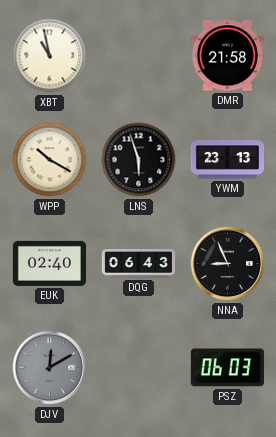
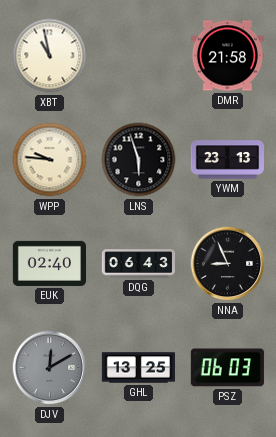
WPP: 10:20 -> 9:46 (50, 160)
GHL: none -> 13:25 (138, 368)
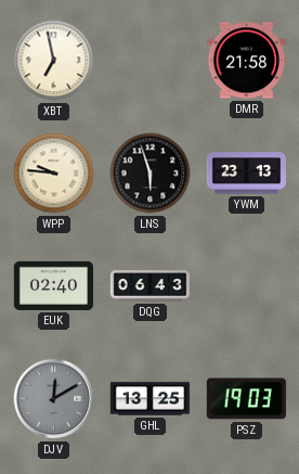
XBT: 10:58 -> 6:58 (54, 61)
NNA: 8:56 -> none (228, 264)
PSZ: 06:03 -> 19:03 (246, 399)
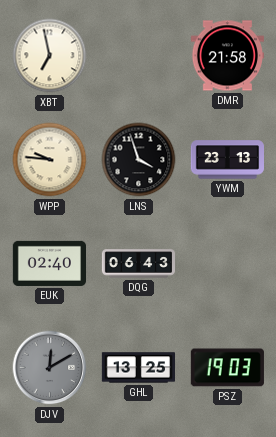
LNS: 5:57 -> 3:57 (139, 160)
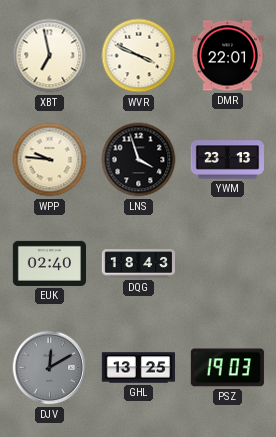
WVR: none -> 3:49 (139, 56)
DMR: 21:58 -> 22:01 (227, 56)
DQG: 06:43 -> 18:43 (138, 264)
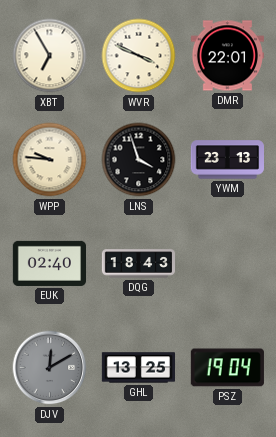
XBT: 6:58 -> 6:55 (50, 56)
PSZ: 19:03 -> 19:04 (227, 368)
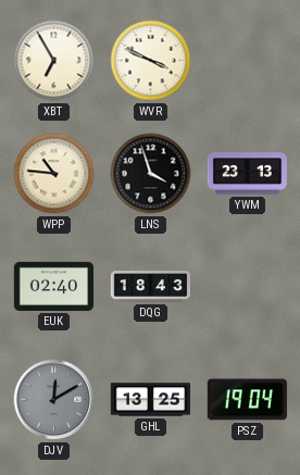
DMR: 22:01 -> none (227, 56)
WPP: 9:46 -> 10:46 (54, 174)
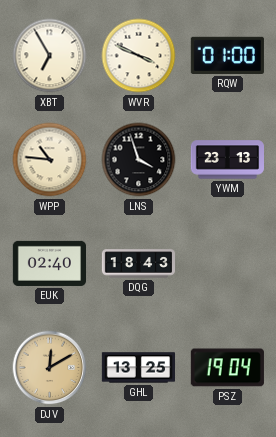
RQW: none -> 01:00 (227, 55)
DJV dial: grey -> champagne (50, 368)
